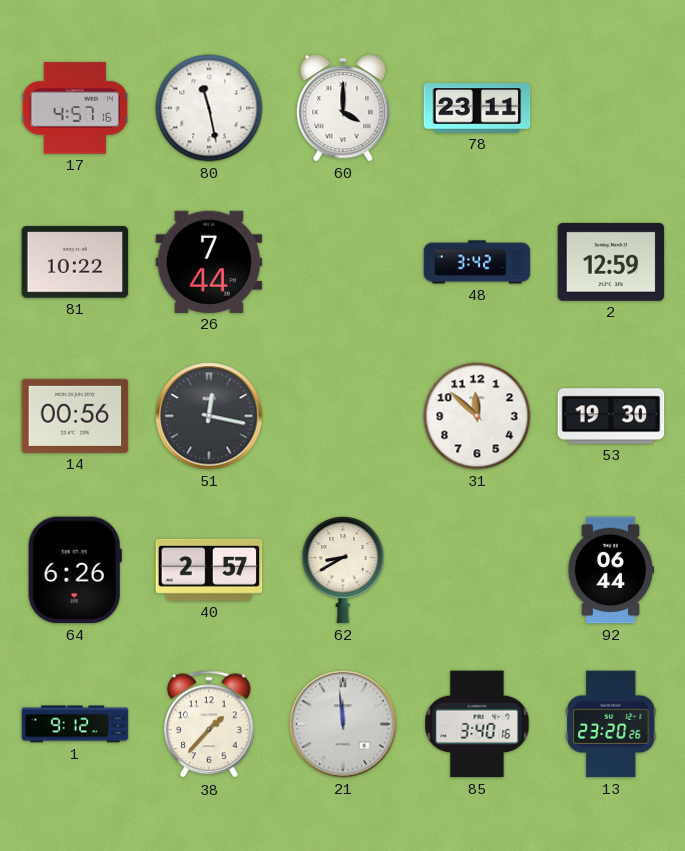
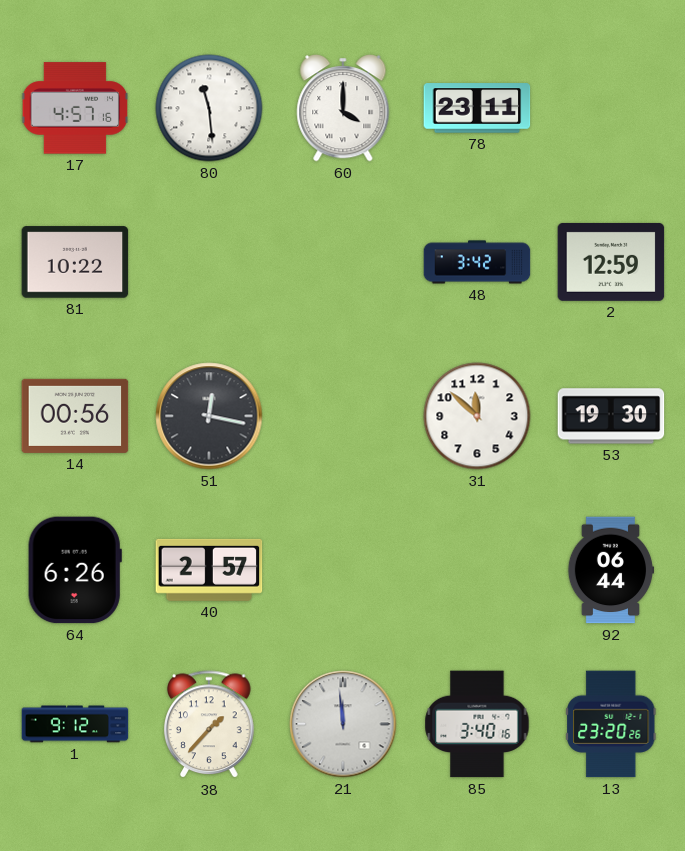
80: 11:28 -> 11:29 (209, 108)
26: 7:44 -> none (209, 262)
62: 8:40 -> none (343, 570)
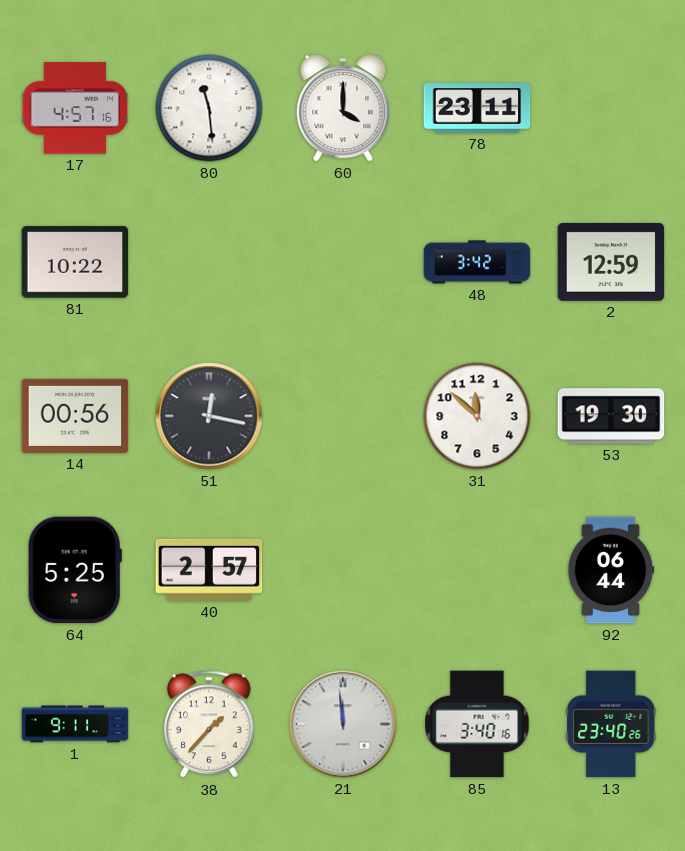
64: 6:26 -> 5:25 (75, 570)
1: 9:12 -> 9:11 (75, 724)
13: 23:20 -> 23:40 (611, 724)
